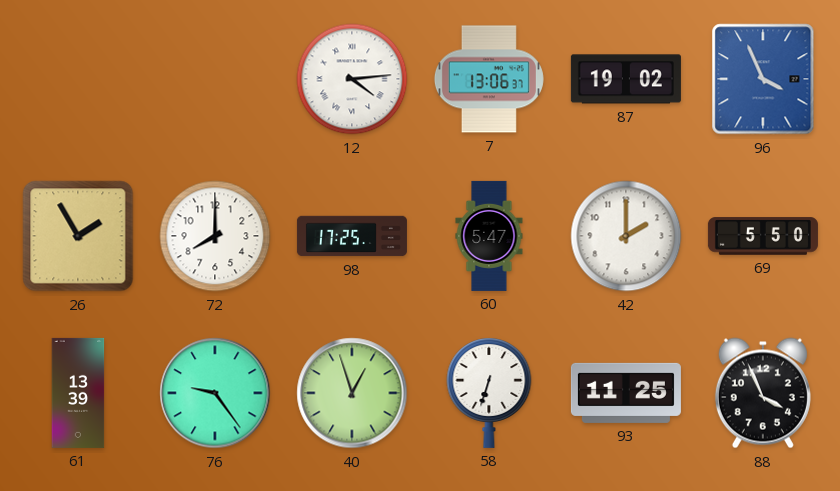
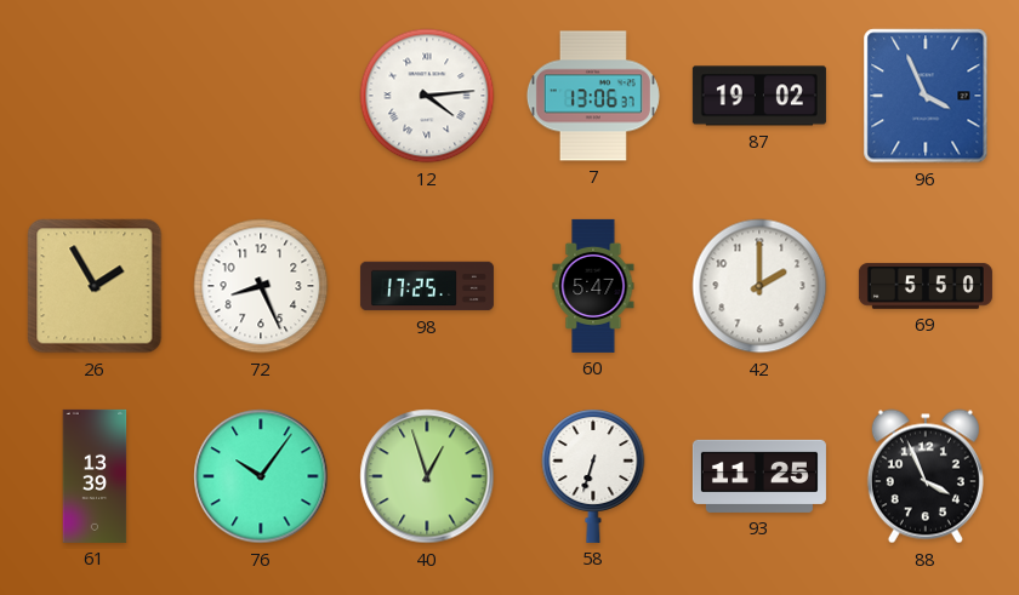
72: 8:00 -> 8:26 (261, 286)
76: 9:24 -> 10:06 (261, 476)
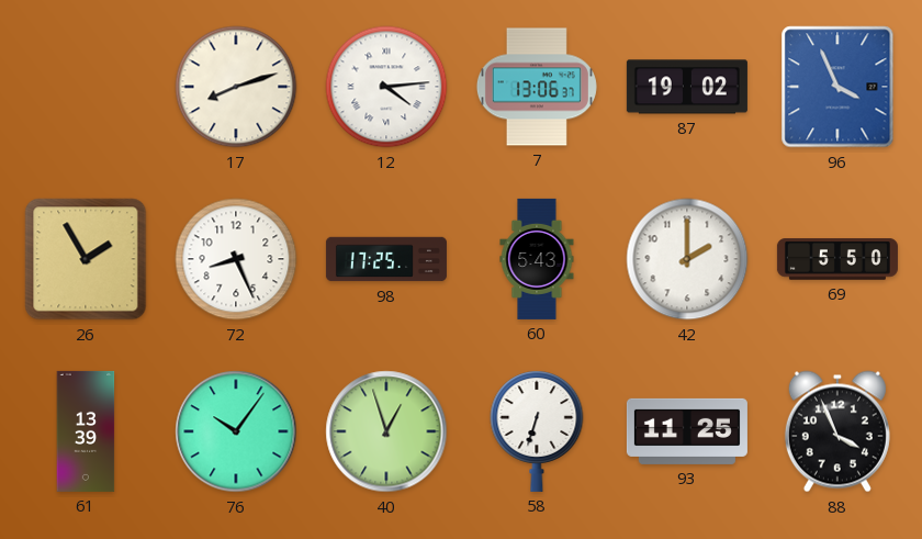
17: none -> 8:12 (236, 87)
60: 5:47 -> 5:43 (537, 259)
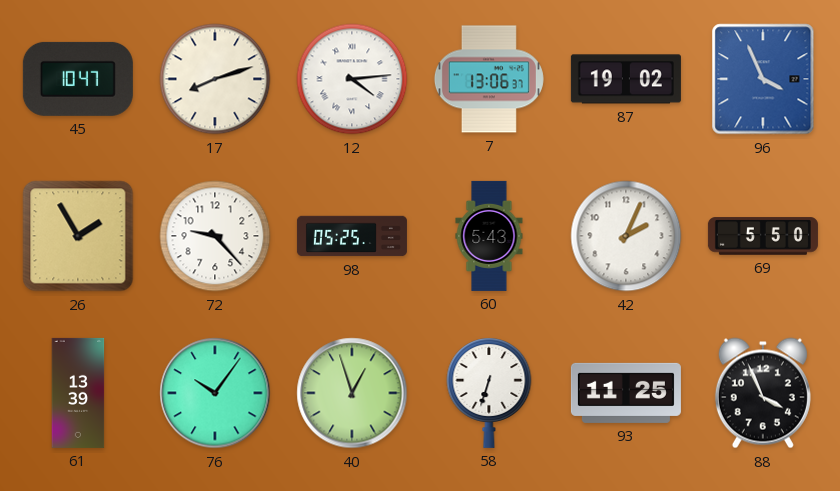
45: none -> 10:47 (78, 79)
72: 8:26 -> 9:23 (215, 236)
98: 17:25 -> 05:25 (352, 236)
42: 2:00 -> 2:04 (626, 236)
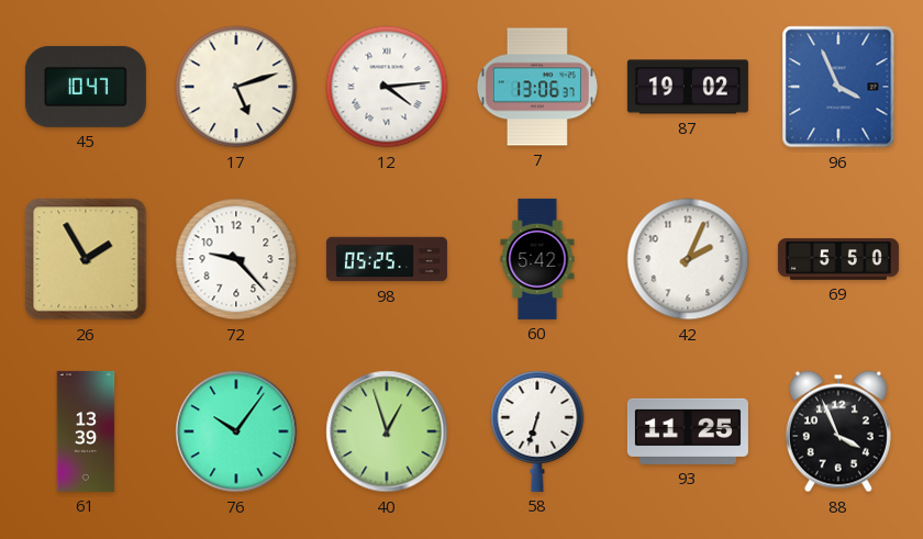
17: 8:12 -> 5:12 (236, 87)
60: 5:43 -> 5:42 (537, 259)
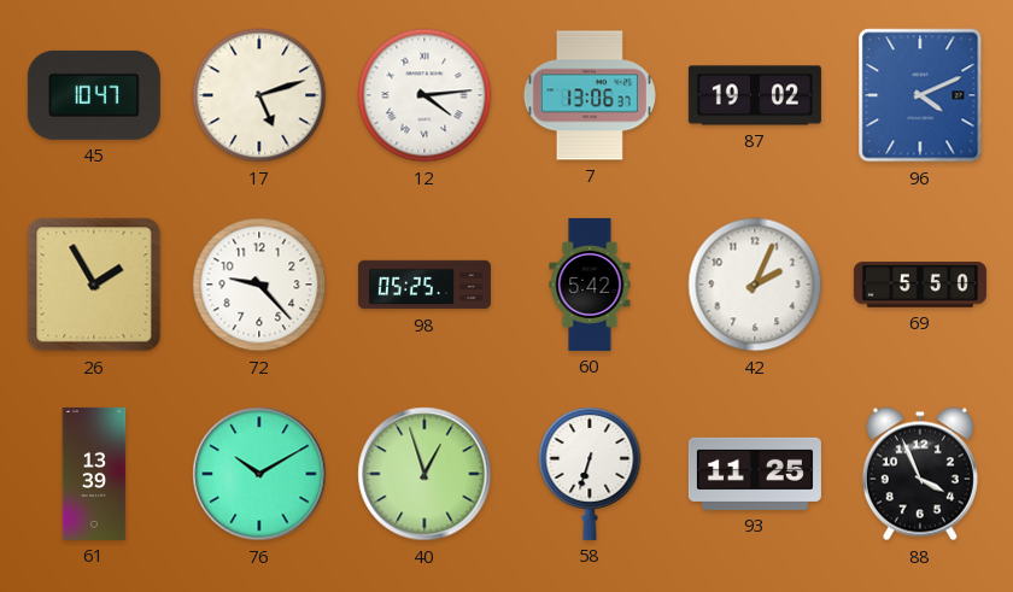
96: 3:56 -> 4:11 (920, 95)
76: 10:06 -> 10:10 (259, 474)
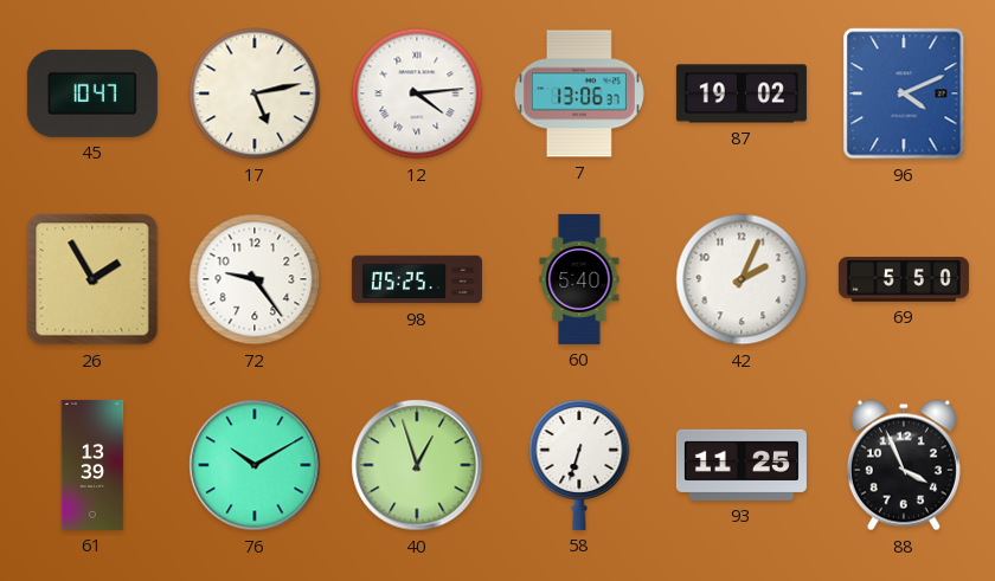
17: 5:12 -> 5:13 (255, 93)
72: 9:23 -> 9:24 (255, 279)
60: 5:42 -> 5:40 (579, 279)
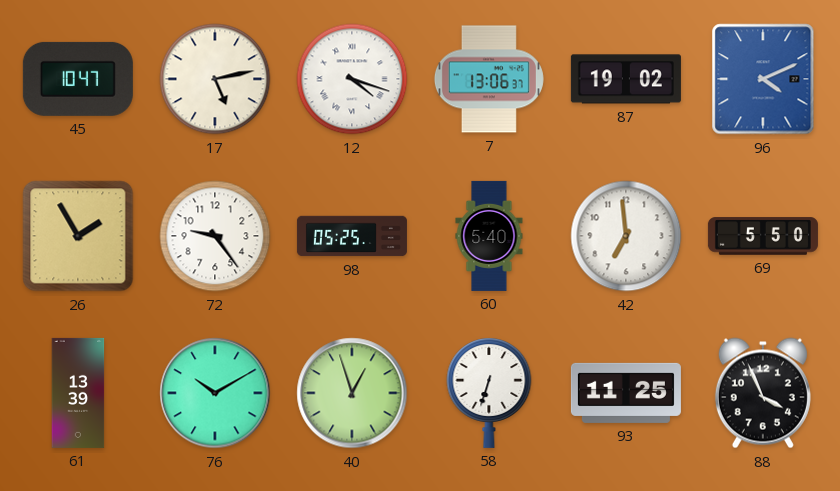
12: 4:14 -> 4:18 (352, 79)
42: 2:04 -> 6:59 (626, 236)
